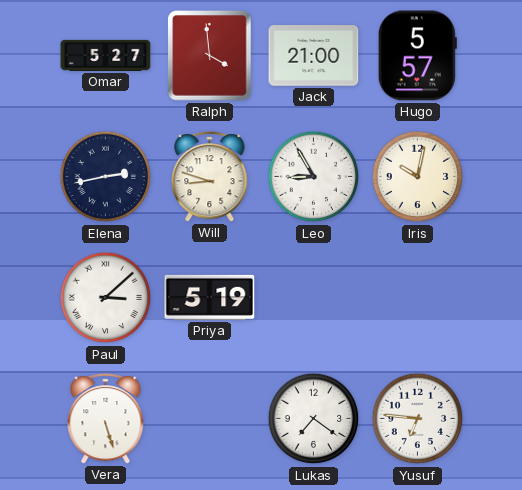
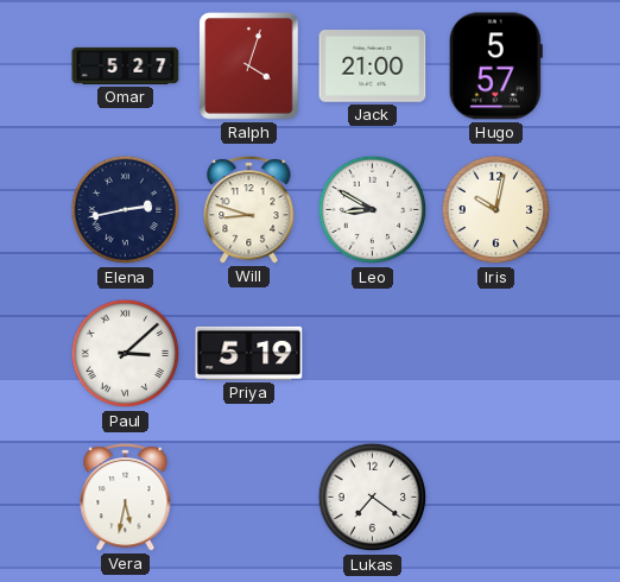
Ralph: 3:59 -> 4:03 (249, 67)
Leo: 8:55 -> 8:50 (373, 210)
Vera: 5:27 -> 5:32 (126, 498)
Yusuf: 6:46 -> none (418, 419)
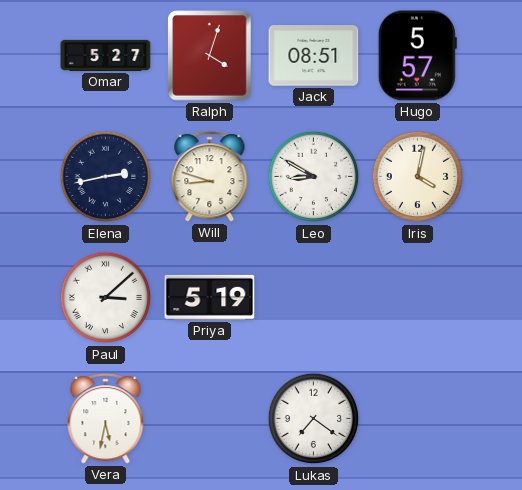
Jack: 21:00 -> 08:51 (314, 56)
Iris: 10:02 -> 4:02 (418, 177)
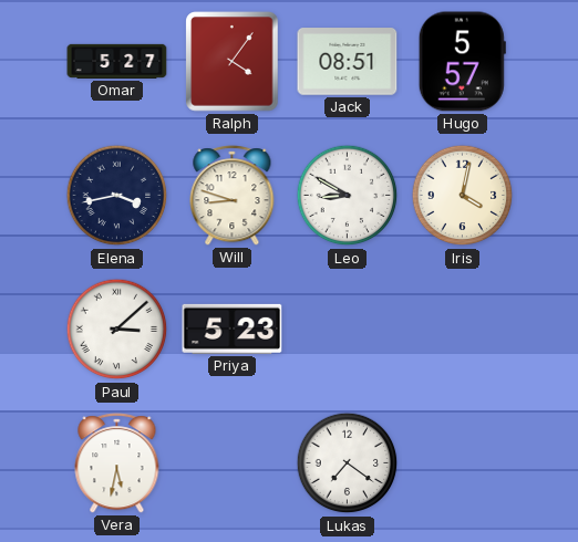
Ralph: 4:03 -> 4:06 (233, 62)
Elena: 2:43 -> 3:43 (117, 196)
Priya: 5:19 -> 5:23 (233, 329)
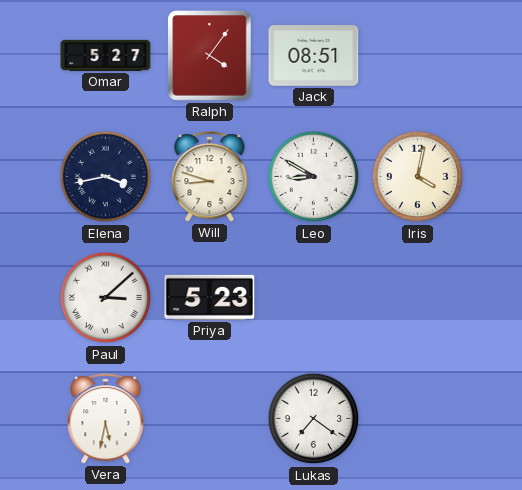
Hugo: 5:57 -> none (462, 62)
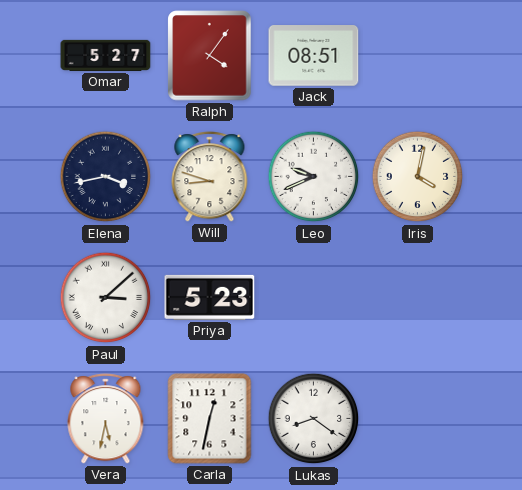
Leo: 8:50 -> 9:41 (314, 177)
Carla: none -> 12:32 (210, 419)
Lukas: 7:21 -> 8:21 (314, 419)
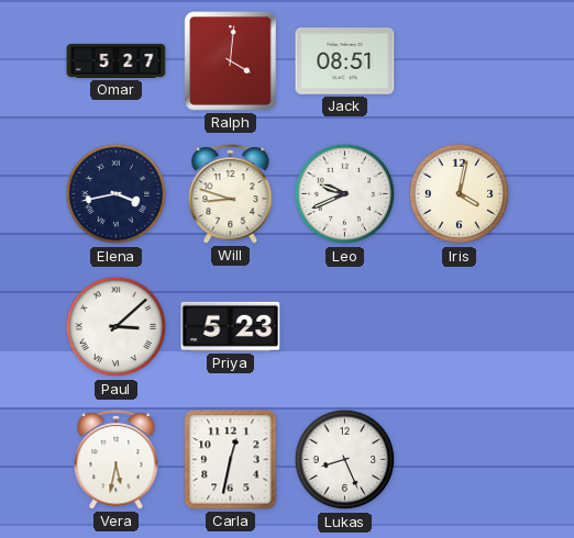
Ralph: 4:06 -> 4:01 (231, 61)
Lukas: 8:21 -> 8:26 (345, 460)
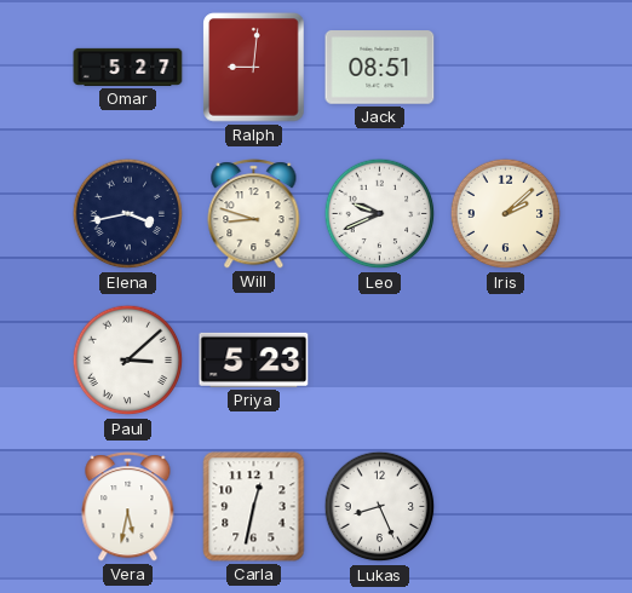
Ralph: 4:01 -> 9:01 (254, 68)
Iris: 4:02 -> 2:08 (506, 214)
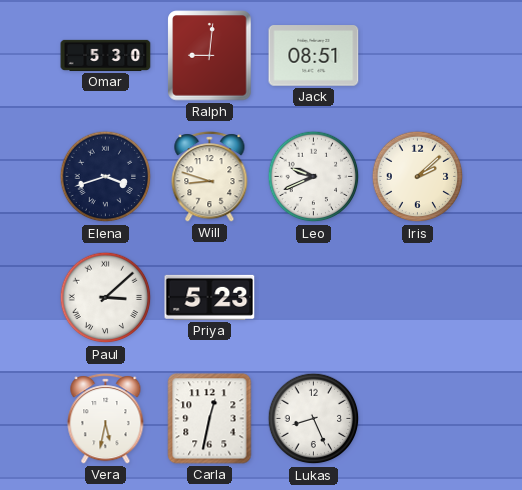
Omar: 5:27 -> 5:30 (106, 55)
Elena: 3:43 -> 3:42 (106, 177)
